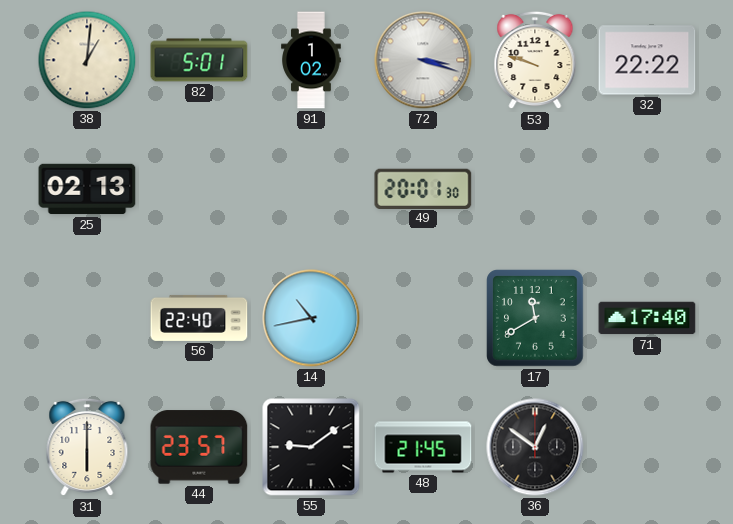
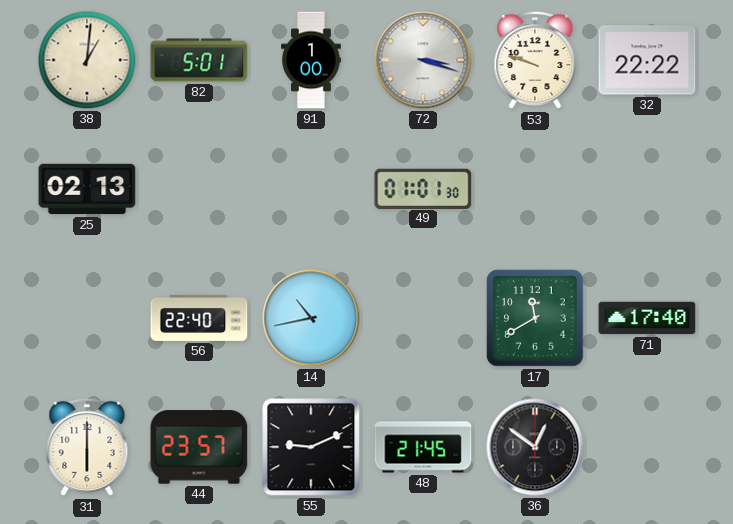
91: 1:02 -> 1:00 (311, 60)
49: 20:01 -> 01:01 (423, 188)
55: 9:09 -> 9:11 (311, 447)
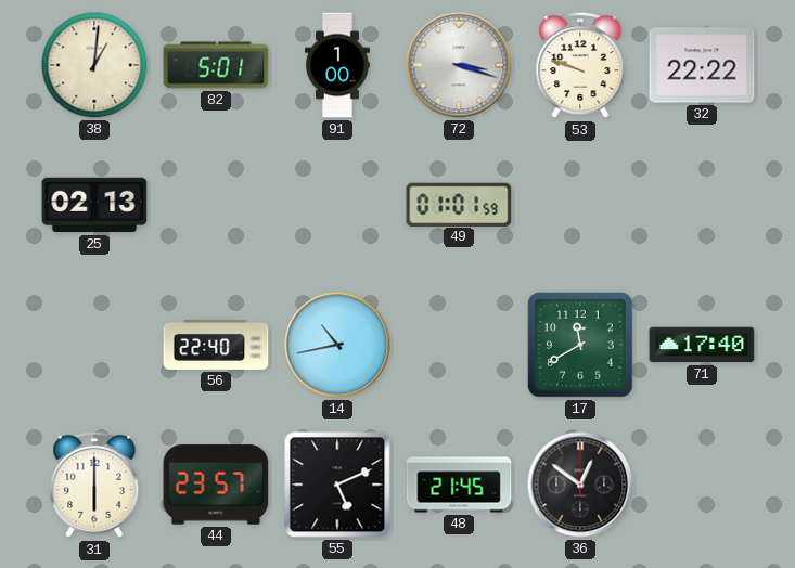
49: 01:01:30 -> 01:01:59 (459, 204)
55: 9:11 -> 5:11 (337, 485)
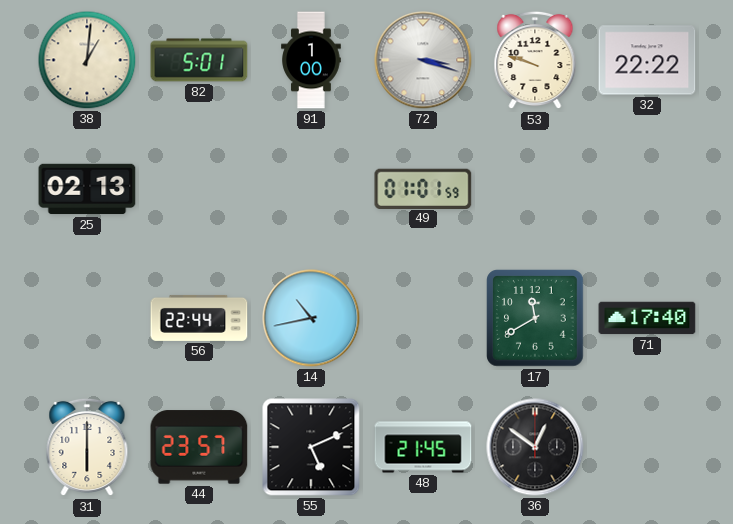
56: 22:40 -> 22:44 (199, 318)
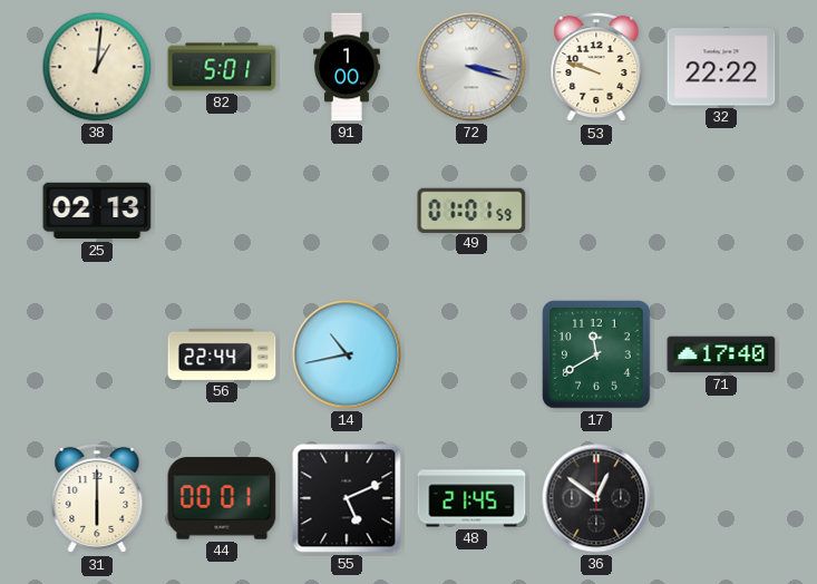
44: 23:57 -> 00:01 (222, 498)
